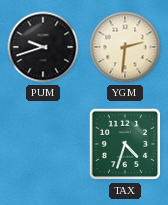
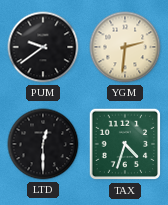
PUM: 9:42 -> 9:39 (43, 47)
LTD: none -> 12:30 (43, 144)
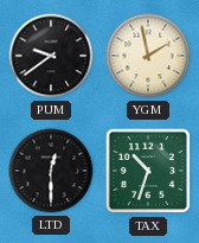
YGM: 2:31 -> 1:58 (148, 56)
TAX: 4:33 -> 10:33 (148, 171)
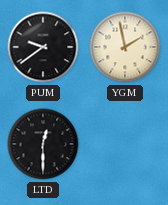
TAX: 10:33 -> none (148, 171)
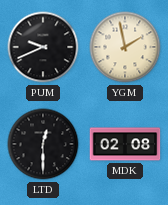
PUM: 9:39 -> 9:41 (43, 47)
MDK: none -> 02:08 (125, 144)
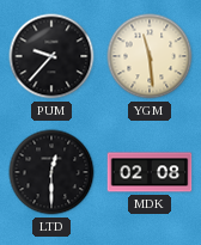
PUM: 9:41 -> 9:37 (51, 56)
YGM: 1:58 -> 11:29 (150, 56)
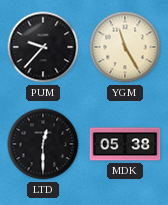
YGM: 11:29 -> 11:25 (125, 47)
MDK: 02:08 -> 05:38 (125, 144)
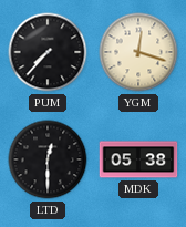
PUM: 9:37 -> 7:37 (48, 52)
YGM: 11:25 -> 12:18 (138, 52)
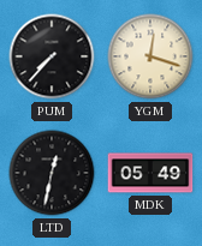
LTD: 12:30 -> 12:32 (52, 173)
MDK: 05:38 -> 05:49 (150, 173)
